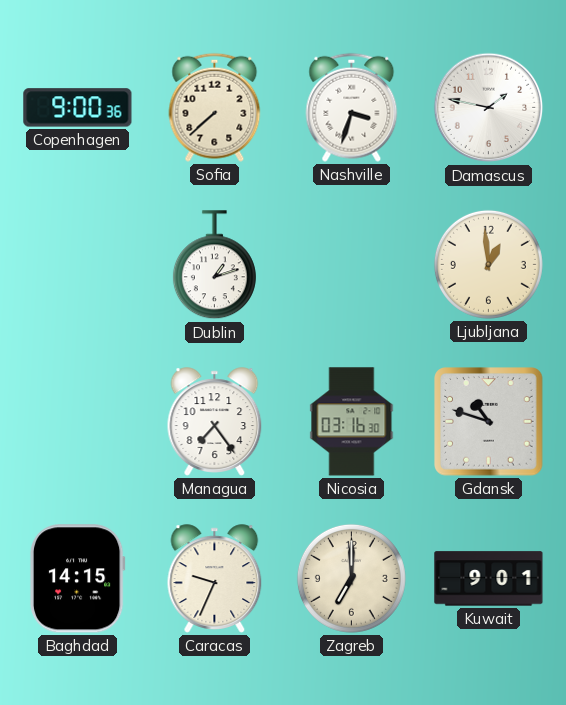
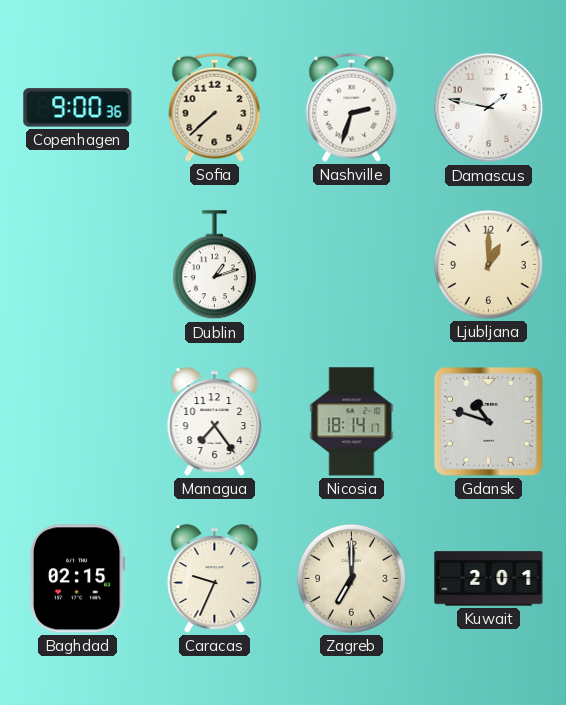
Nashville: 3:33 -> 2:33 (352, 107)
Ljubljana: 12:59 -> 1:00 (488, 264)
Nicosia: 03:16 -> 18:14 (352, 422)
Baghdad: 14:15 -> 02:15 (77, 579)
Kuwait: 9:01 -> 2:01 (489, 579)
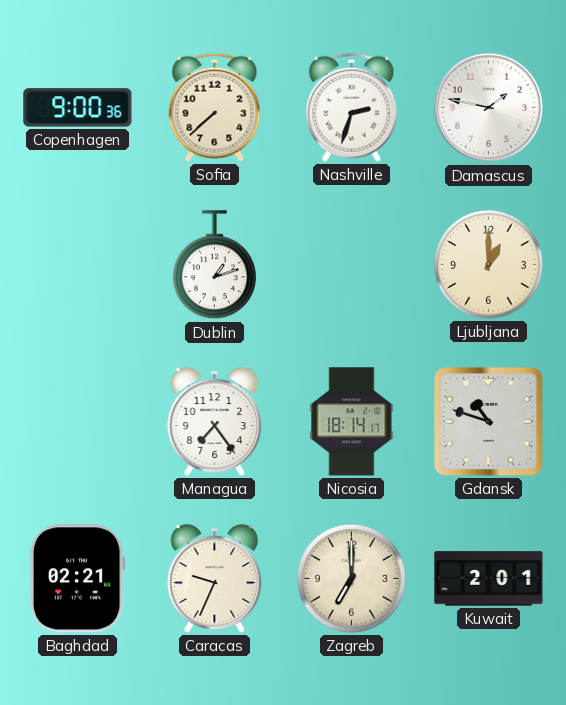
Baghdad: 02:15 -> 02:21 (77, 579)
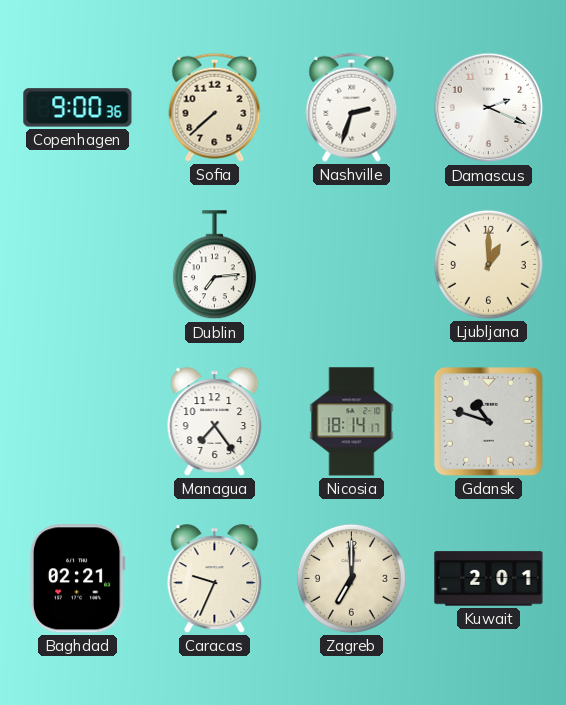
Damascus: 1:47 -> 2:19 (489, 108)
Dublin: 1:12 -> 7:14 (214, 265)
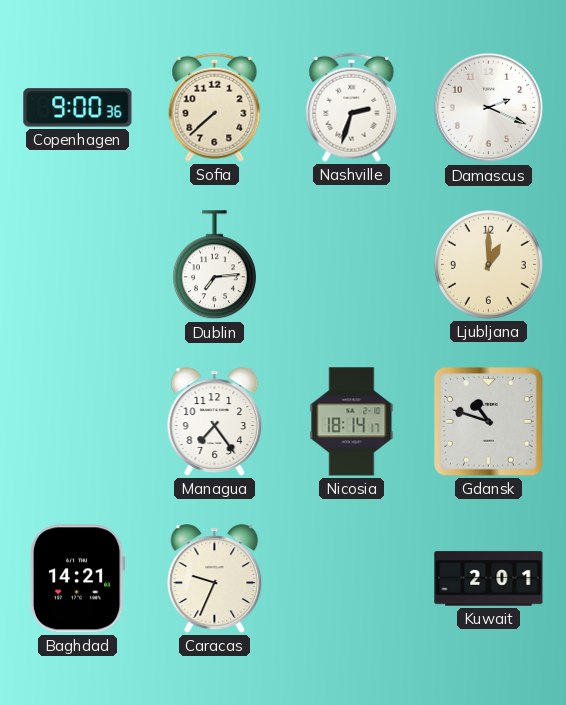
Baghdad: 02:21 -> 14:21 (77, 579)
Zagreb: 7:00 -> none (351, 578)
